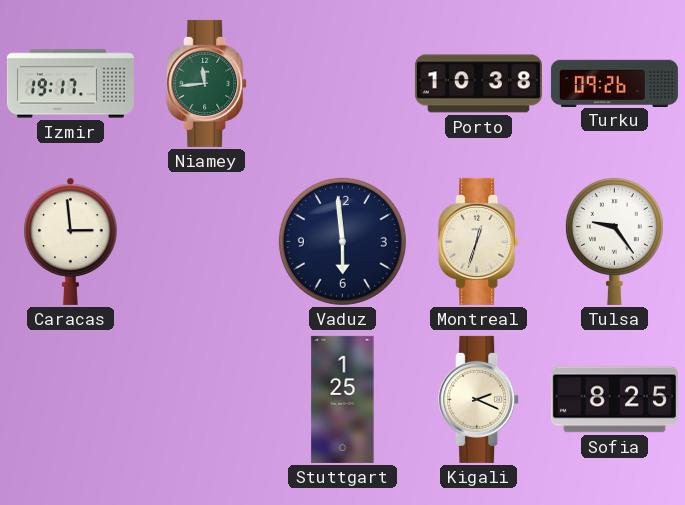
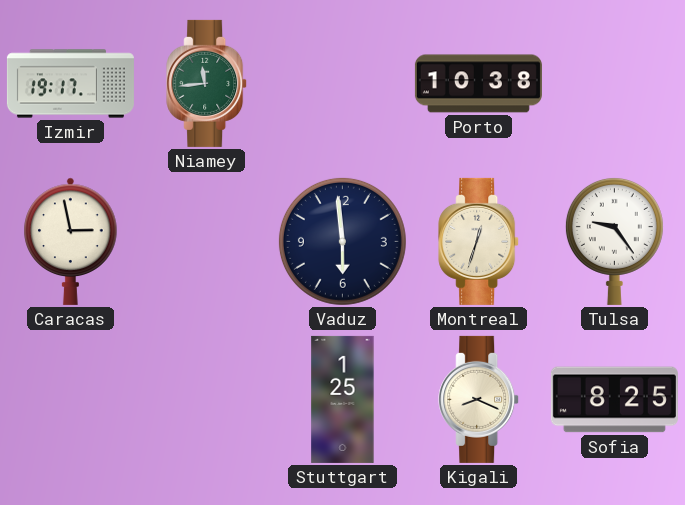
Turku: 09:26 -> none (614, 83)
Caracas: 2:59 -> 2:58 (71, 241)
Kigali: 2:19 -> 8:19 (479, 399)
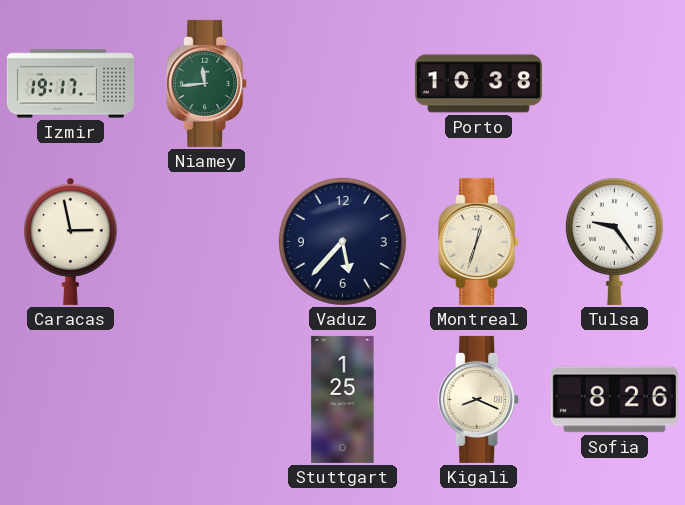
Vaduz: 5:59 -> 5:37 (342, 241)
Sofia: 8:25 -> 8:26 (614, 400)
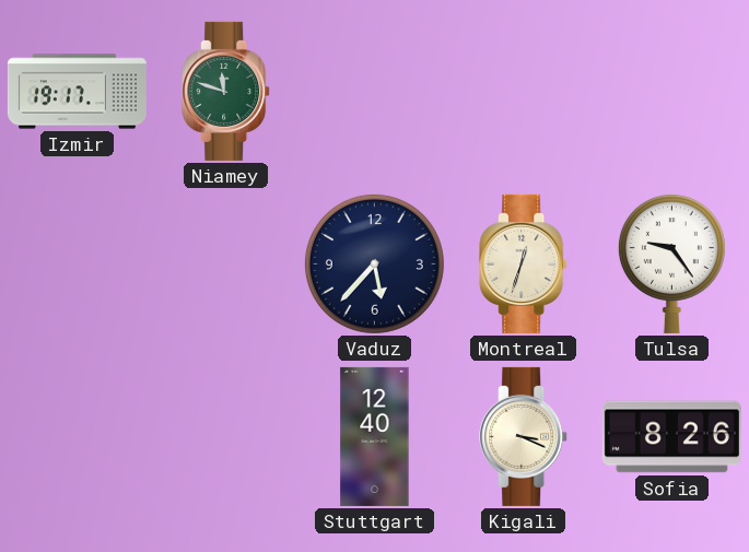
Niamey: 11:44 -> 11:48 (226, 91)
Porto: 10:38 -> none (478, 84)
Caracas: 2:58 -> none (71, 241)
Stuttgart: 1:25 -> 12:40 (375, 436)
Kigali: 8:19 -> 3:19 (524, 436)
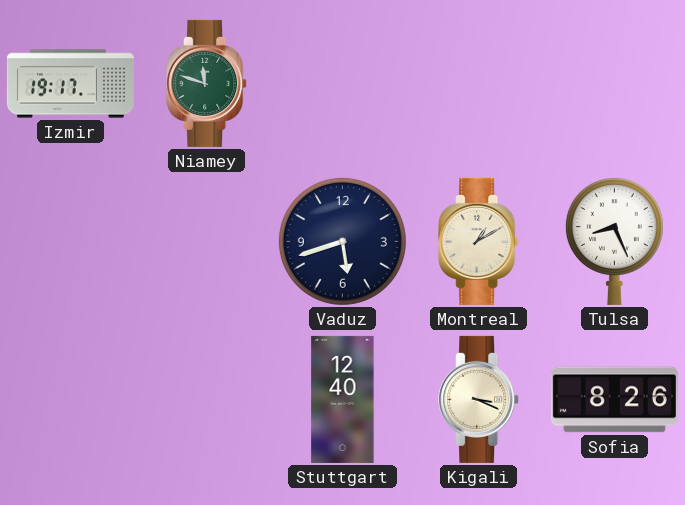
Vaduz: 5:37 -> 5:42 (342, 241)
Montreal: 12:33 -> 1:10 (479, 241)
Tulsa: 9:24 -> 8:26 (614, 241)
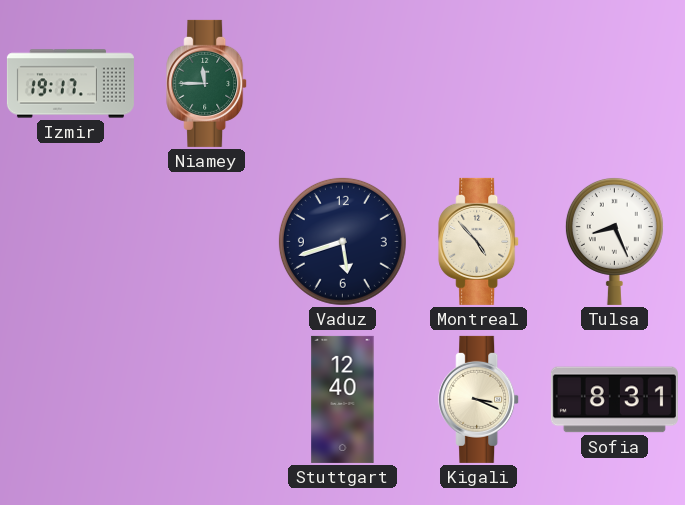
Niamey: 11:48 -> 11:45 (207, 83)
Montreal: 1:10 -> 4:53 (479, 241)
Sofia: 8:26 -> 8:31 (614, 400)
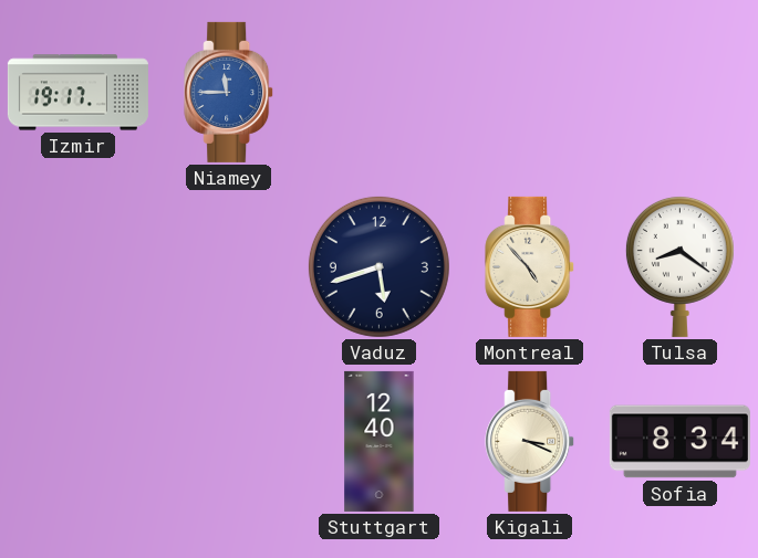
Niamey dial: green -> blue (229, 92)
Tulsa: 8:26 -> 8:21 (679, 266)
Sofia: 8:31 -> 8:34 (679, 442)
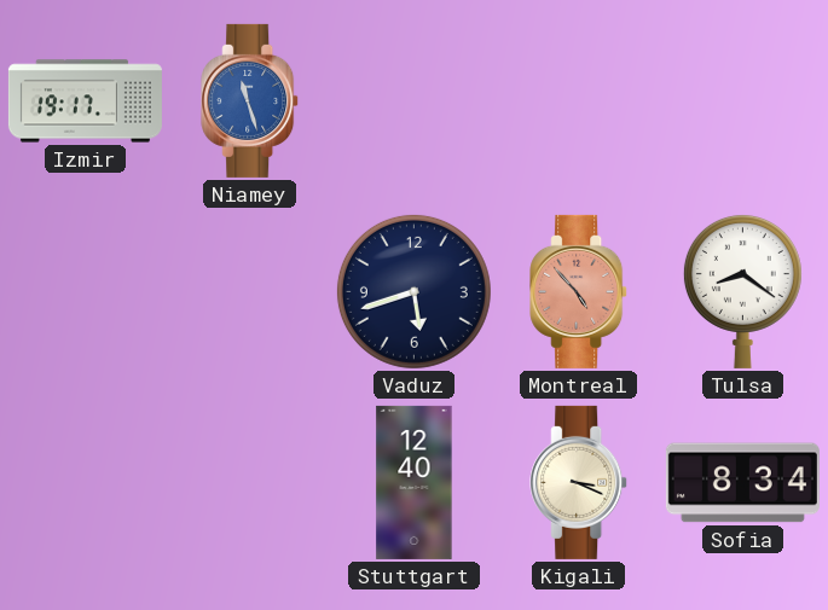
Niamey: 11:45 -> 11:27 (250, 100)
Montreal dial: cream -> salmon (579, 291)
